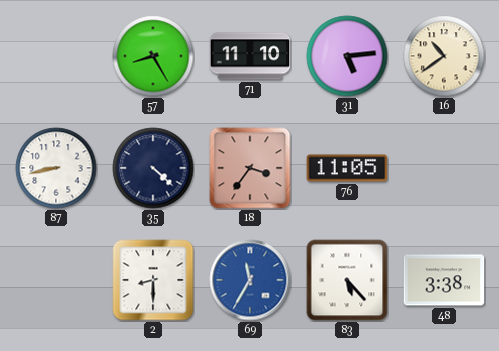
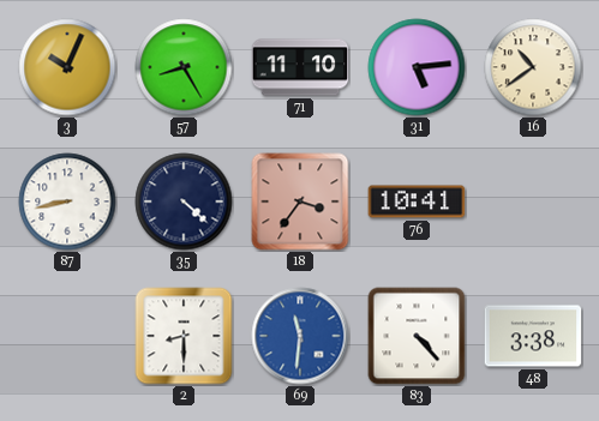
3: none -> 10:04 (67, 67)
76: 11:05 -> 10:41 (417, 202)
69: 11:35 -> 11:31 (300, 336)
83: 5:23 -> 4:23 (417, 336)
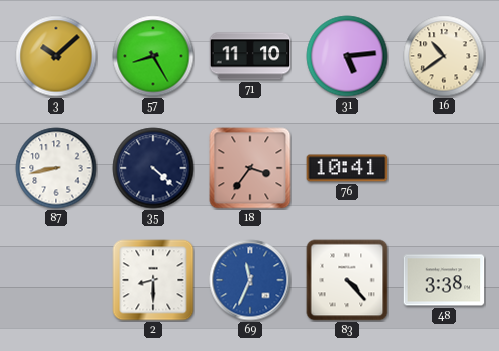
3: 10:04 -> 10:08 (56, 56)
69: 11:31 -> 11:34 (250, 280)
